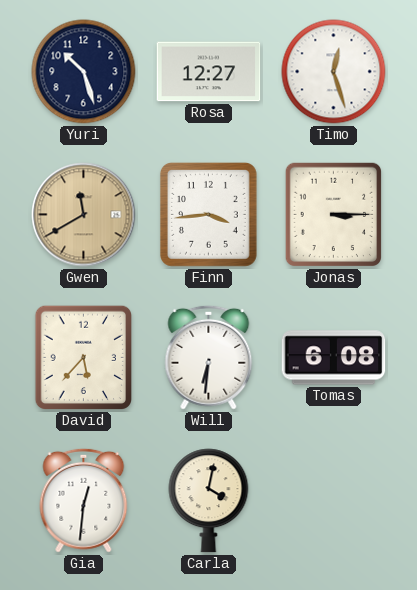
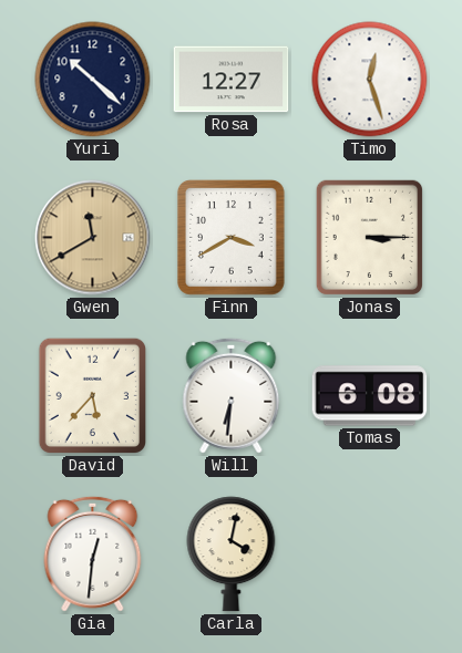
Yuri: 10:27 -> 10:22 (93, 80)
Finn: 3:44 -> 3:40 (230, 238)
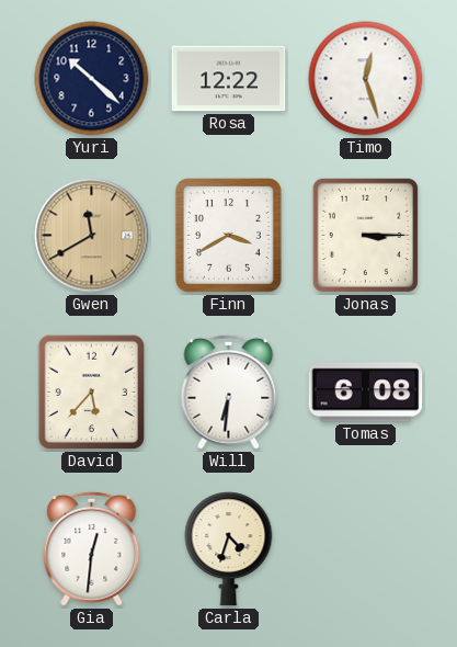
Rosa: 12:27 -> 12:22 (229, 79)
Carla: 4:02 -> 4:33 (229, 549)
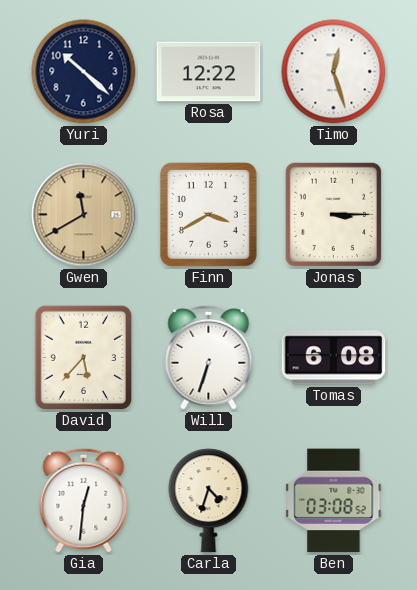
Will: 6:31 -> 6:33 (209, 357)
Ben: none -> 03:08 (334, 501)
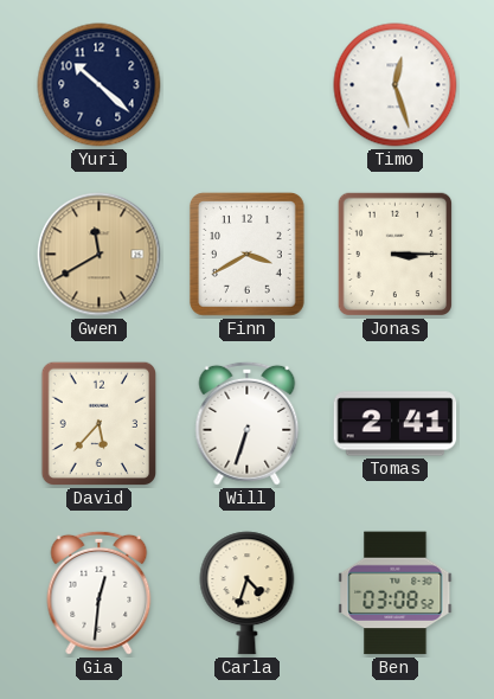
Rosa: 12:22 -> none (209, 72)
Tomas: 6:08 -> 2:41 (396, 424)
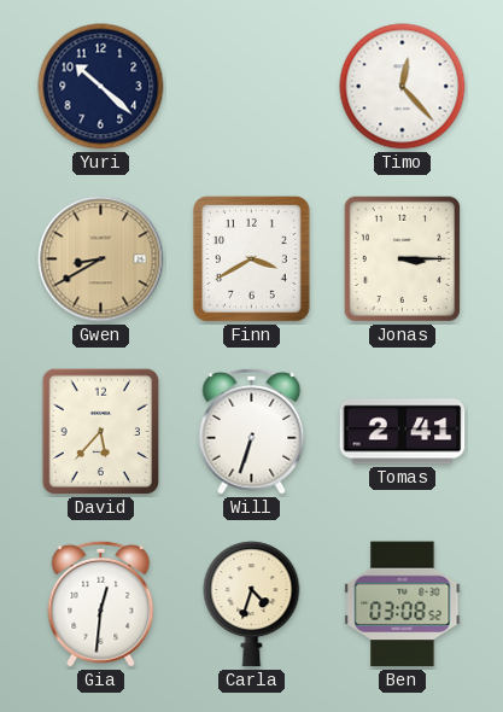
Timo: 12:27 -> 12:23 (403, 87)
Gwen: 11:40 -> 8:40 (101, 259)
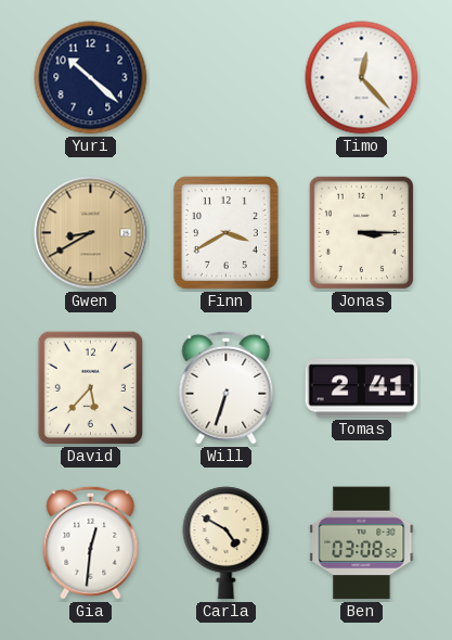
Carla: 4:33 -> 4:50 (227, 543)
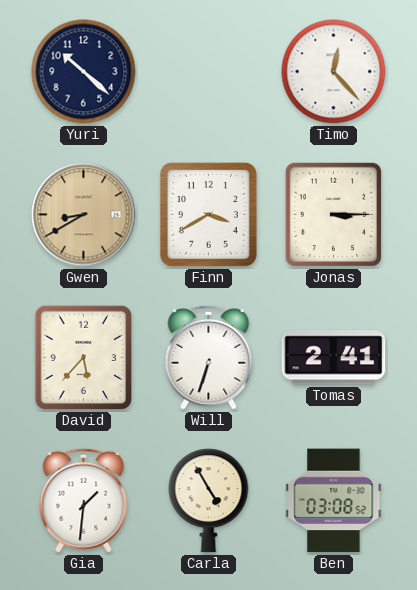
Gia: 12:31 -> 1:31 (84, 500)
Carla: 4:50 -> 4:55 (209, 501)
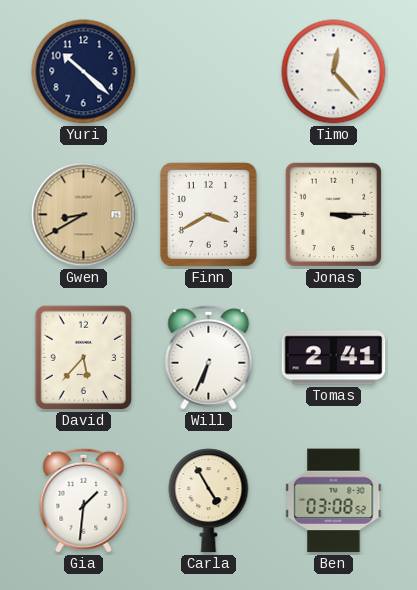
Will: 6:33 -> 6:34 (209, 357)
